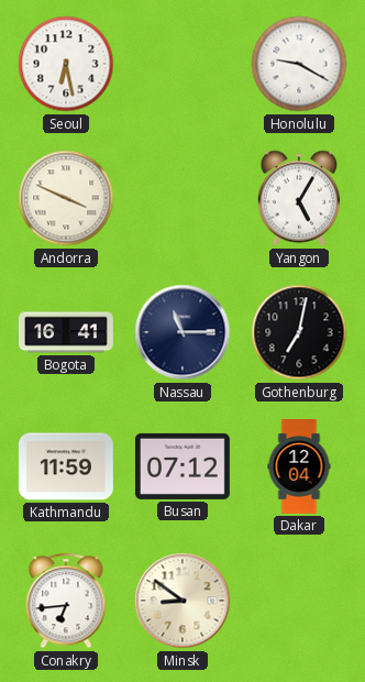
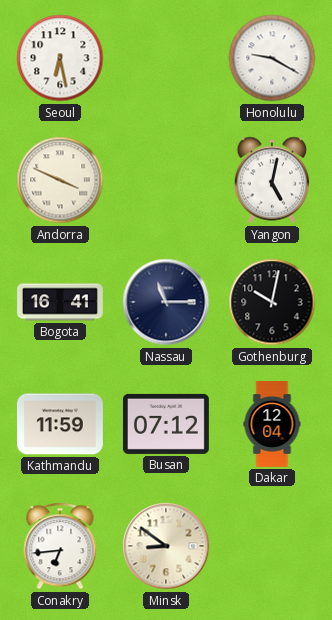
Yangon: 5:05 -> 5:02 (272, 180)
Gothenburg: 7:02 -> 10:02 (272, 302)
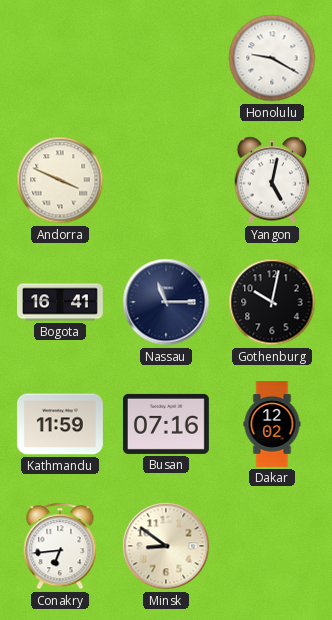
Seoul: 6:28 -> none (60, 58)
Busan: 07:12 -> 07:16 (166, 424)
Dakar: 12:04 -> 12:02 (272, 425)
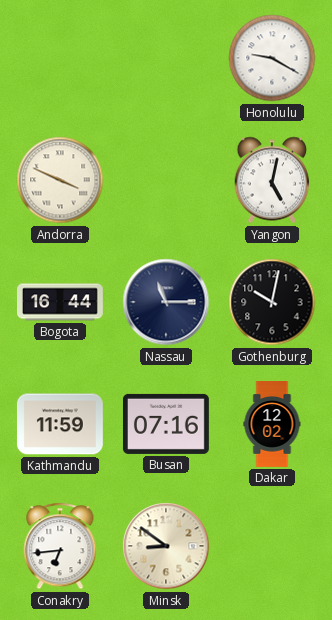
Bogota: 16:41 -> 16:44 (61, 302)
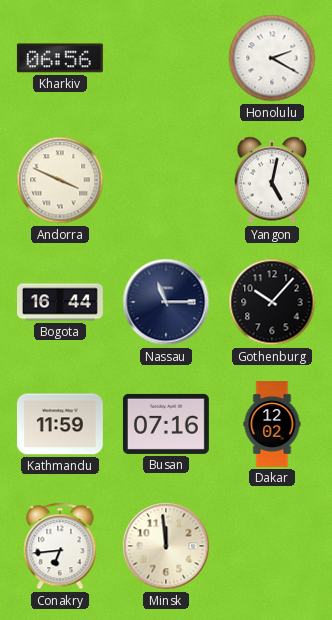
Kharkiv: none -> 06:56 (60, 58)
Honolulu: 9:20 -> 2:20 (272, 58)
Gothenburg: 10:02 -> 10:07 (272, 302)
Minsk: 8:51 -> 11:59 (166, 546)
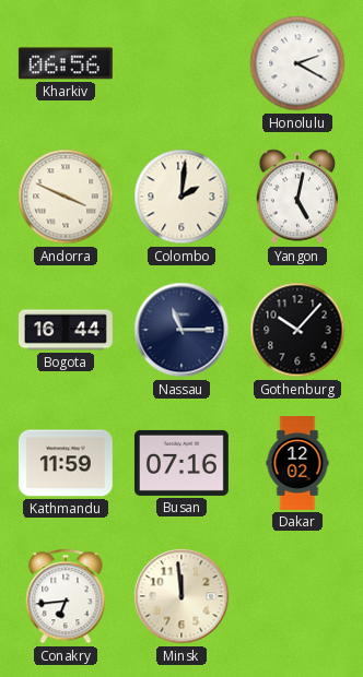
Colombo: none -> 2:01 (181, 197)
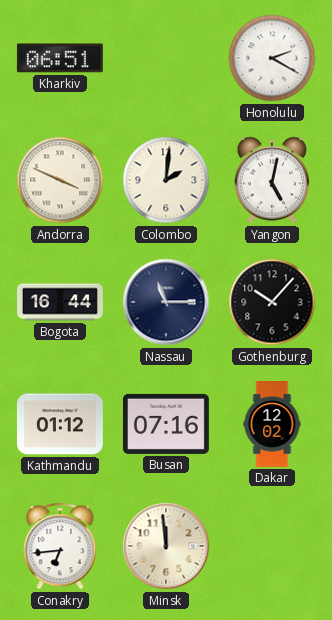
Kharkiv: 06:56 -> 06:51 (60, 58)
Kathmandu: 11:59 -> 01:12 (60, 424)
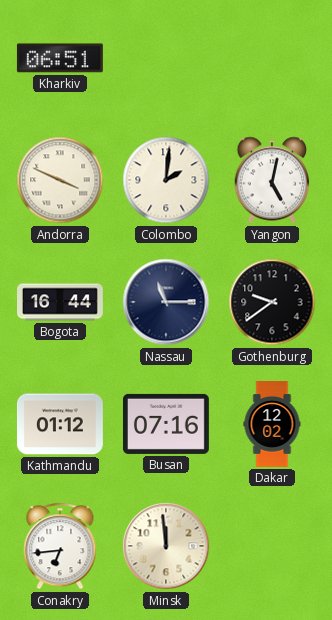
Honolulu: 2:20 -> none (272, 58)
Gothenburg: 10:07 -> 9:39 (272, 302)
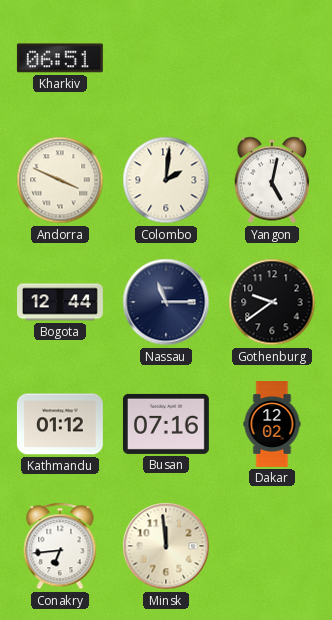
Bogota: 16:44 -> 12:44 (61, 302)
